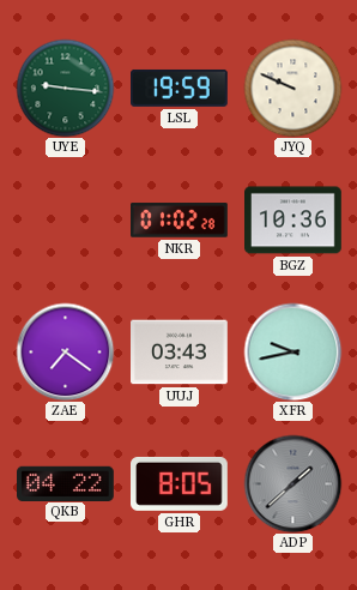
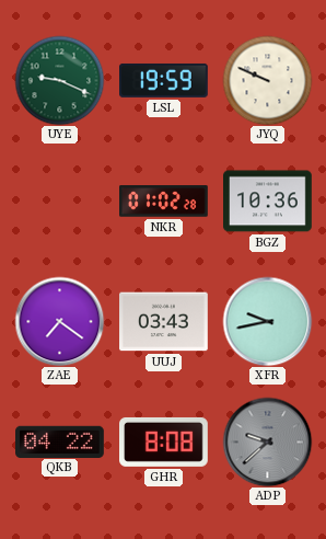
UYE: 9:16 -> 9:19 (59, 80)
GHR: 8:05 -> 8:08 (164, 441)
ADP: 1:38 -> 9:38 (267, 441)
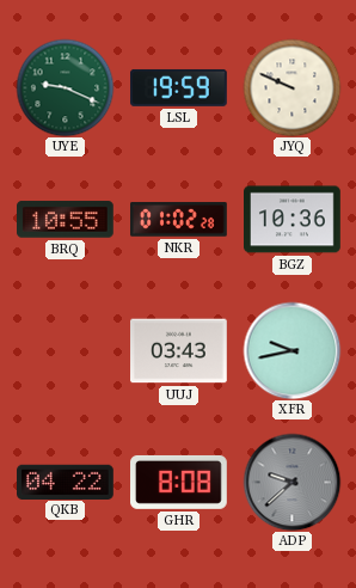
BRQ: none -> 10:55 (66, 220)
ZAE: 7:21 -> none (59, 321)
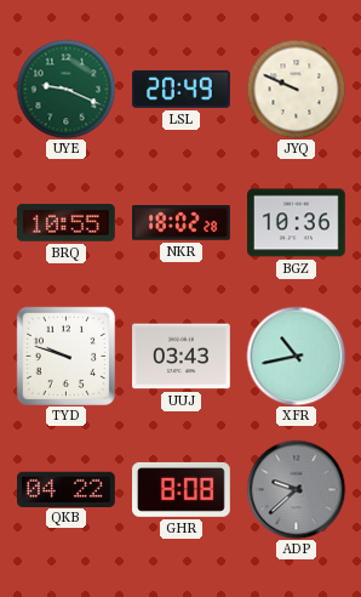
LSL: 19:59 -> 20:49 (182, 89)
NKR: 01:02 -> 18:02 (182, 223)
TYD: none -> 9:48 (65, 356)
XFR: 9:43 -> 10:43 (296, 356)
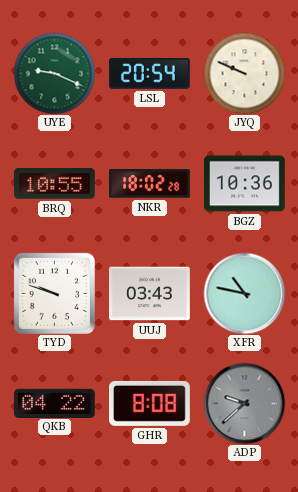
LSL: 20:49 -> 20:54 (150, 73)
XFR: 10:43 -> 10:47 (244, 293)
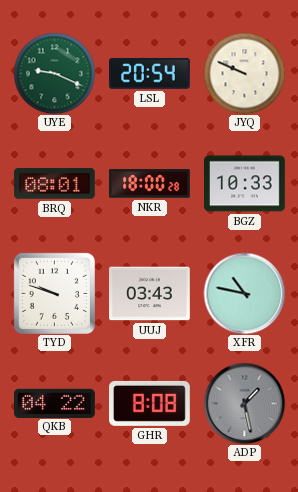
BRQ: 10:55 -> 08:01 (55, 184)
NKR: 18:02 -> 18:00 (150, 184)
BGZ: 10:36 -> 10:33 (245, 184)
ADP: 9:38 -> 1:28 (244, 403)
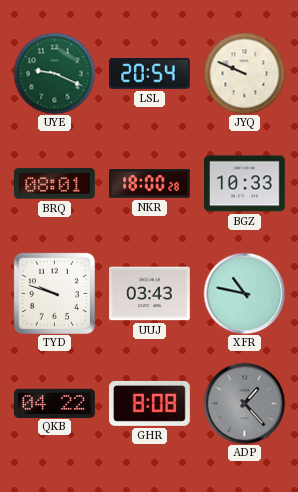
ADP: 1:28 -> 1:23 (244, 403)
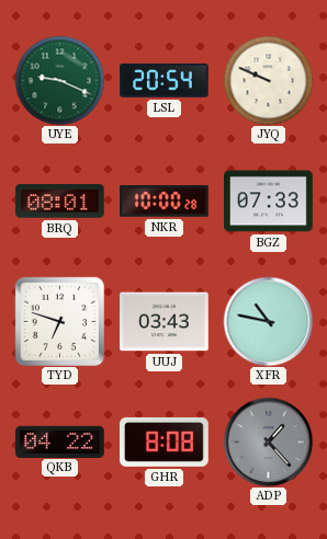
NKR: 18:00 -> 10:00 (165, 202)
BGZ: 10:33 -> 07:33 (269, 202)
TYD: 9:48 -> 6:48 (59, 321)
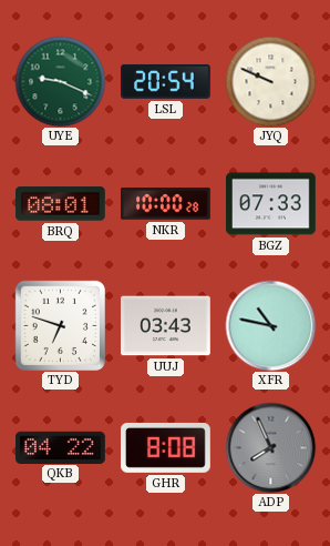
ADP: 1:23 -> 7:56 (270, 447)
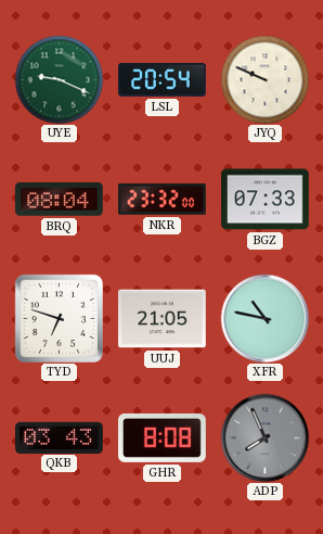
BRQ: 08:01 -> 08:04 (60, 200)
NKR: 10:00 -> 23:32 (163, 200)
UUJ: 03:43 -> 21:05 (163, 319)
QKB: 04:22 -> 03:43 (60, 437)
